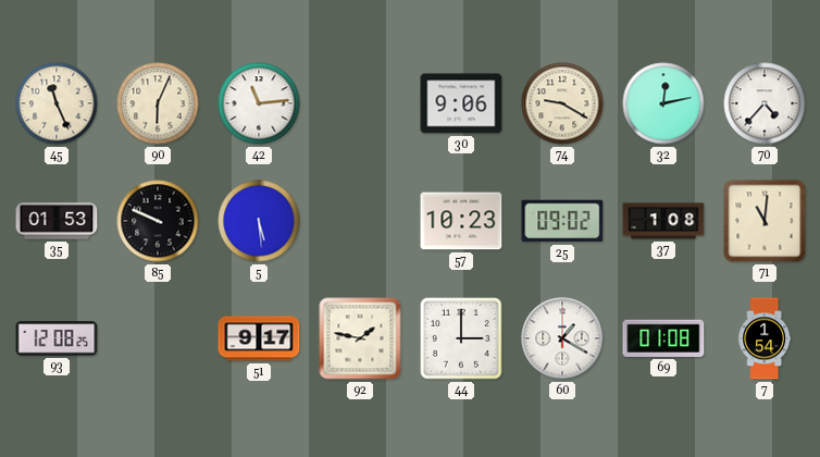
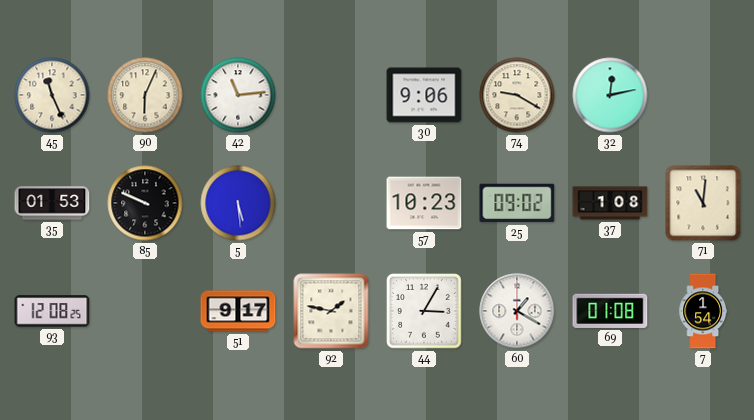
70: 4:37 -> none (765, 103)
44: 3:00 -> 3:05 (424, 311)
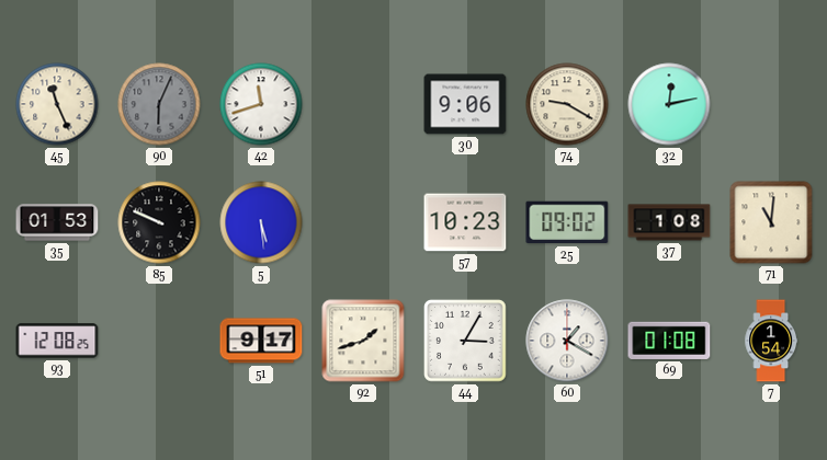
90 dial: cream -> grey (159, 104)
42: 11:14 -> 11:42 (261, 104)
92: 1:47 -> 1:42 (363, 341)
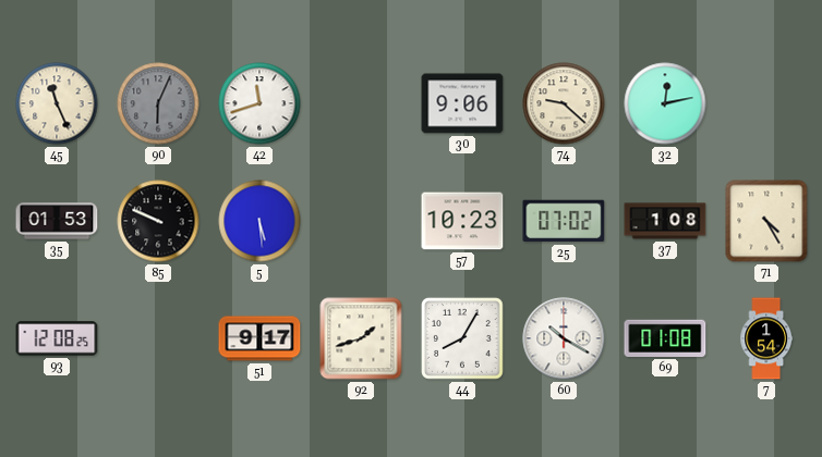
74: 9:20 -> 9:22 (564, 103)
25: 09:02 -> 07:02 (564, 221)
71: 11:01 -> 4:25 (766, 221)
44: 3:05 -> 8:05 (462, 338)
60: 1:20 -> 10:20 (564, 338)
